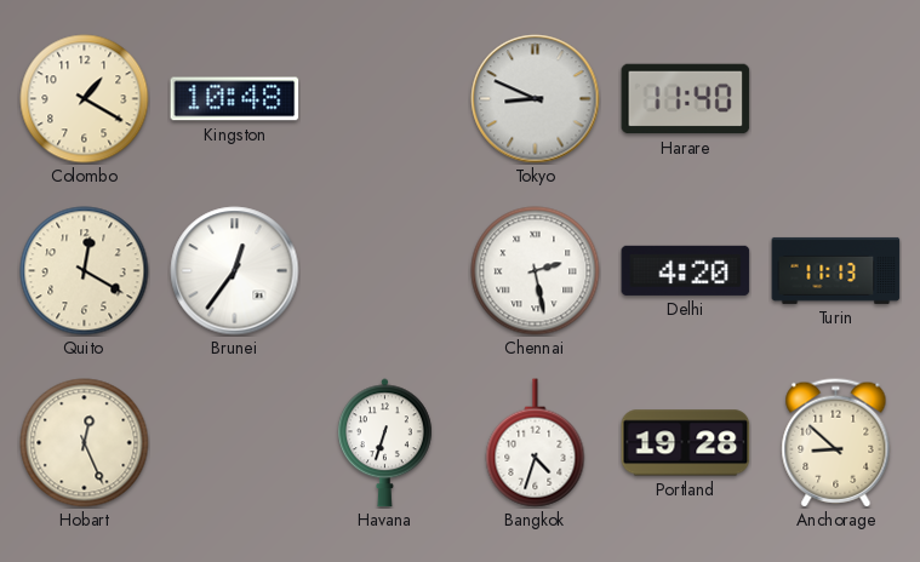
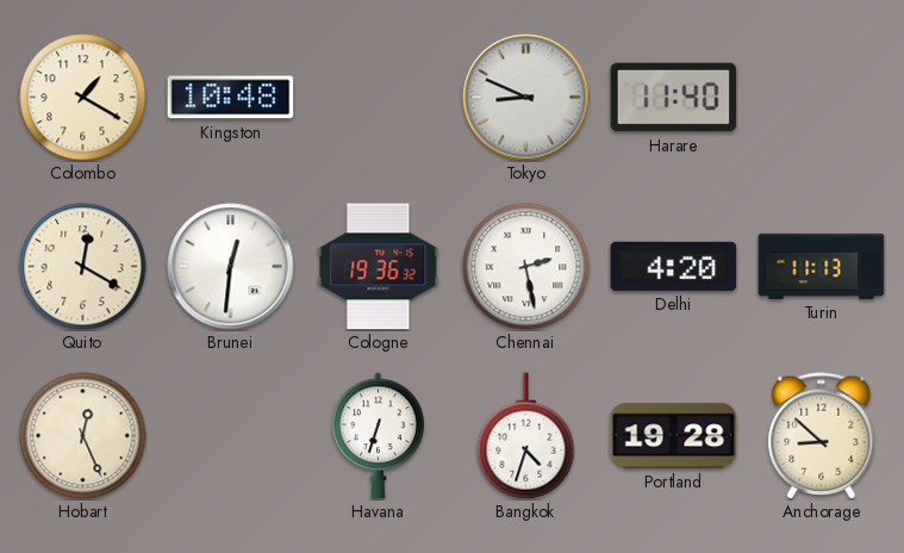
Brunei: 12:36 -> 12:31 (231, 267)
Cologne: none -> 19:36 (379, 267)
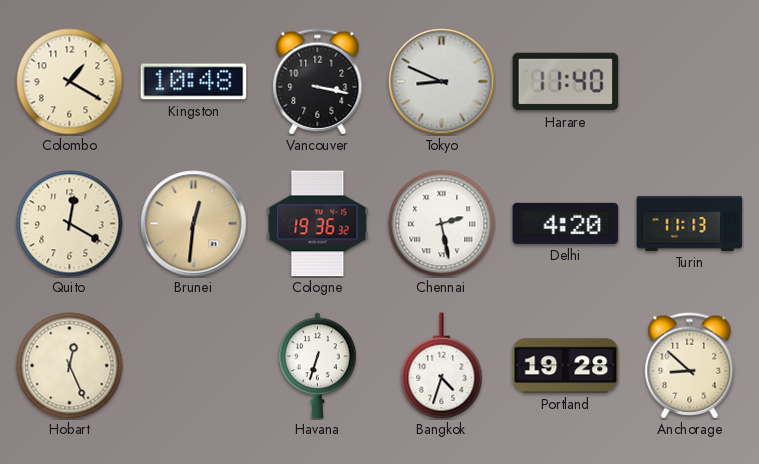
Vancouver: none -> 3:17 (318, 82)
Brunei dial: white -> champagne (194, 224)
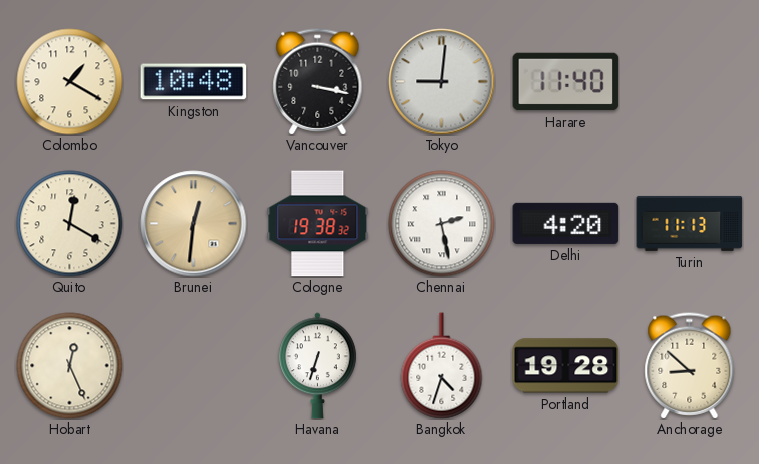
Tokyo: 8:49 -> 9:01 (442, 82)
Cologne: 19:36 -> 19:38 (318, 224)
